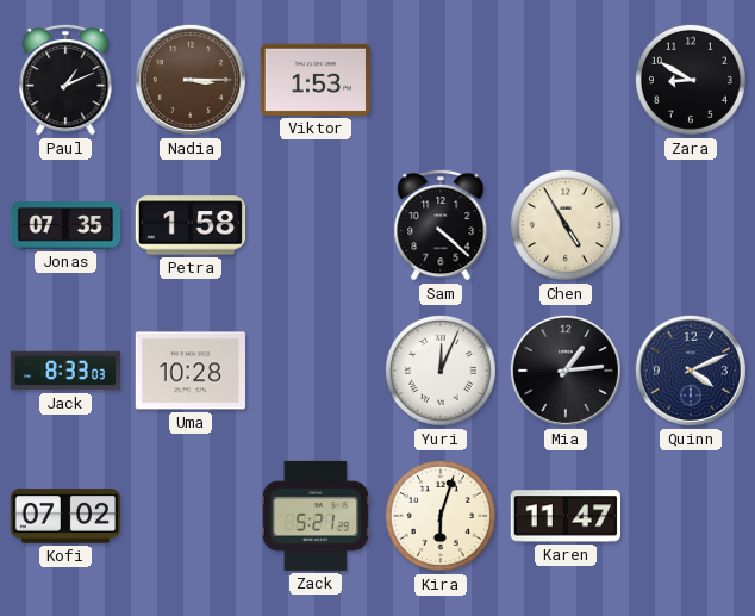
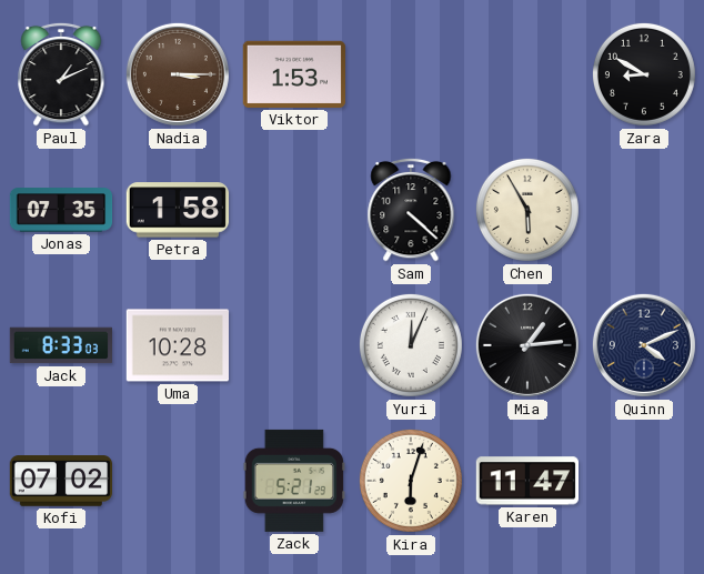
Chen: 4:55 -> 5:55 (527, 210)
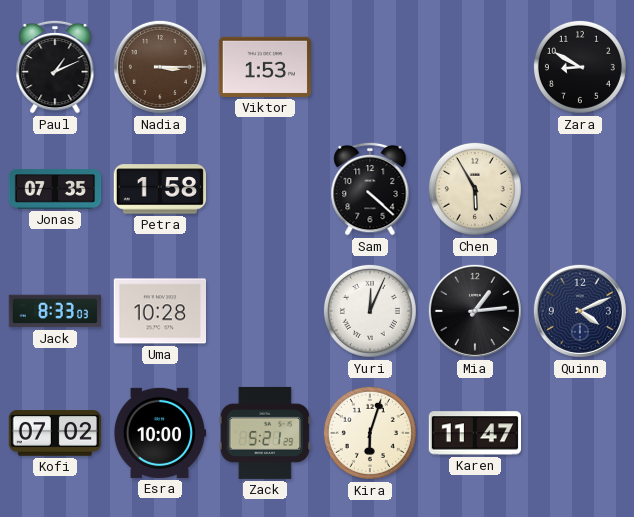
Esra: none -> 10:00 (159, 433)
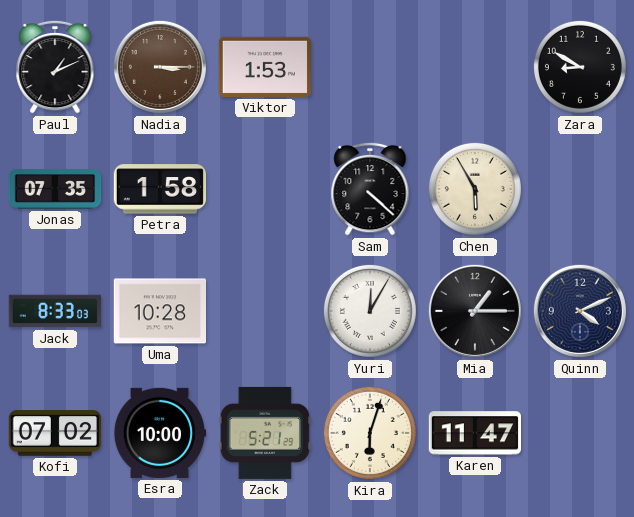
Yuri: 12:04 -> 12:05 (370, 311)
Mia: 1:14 -> 1:15 (475, 311)
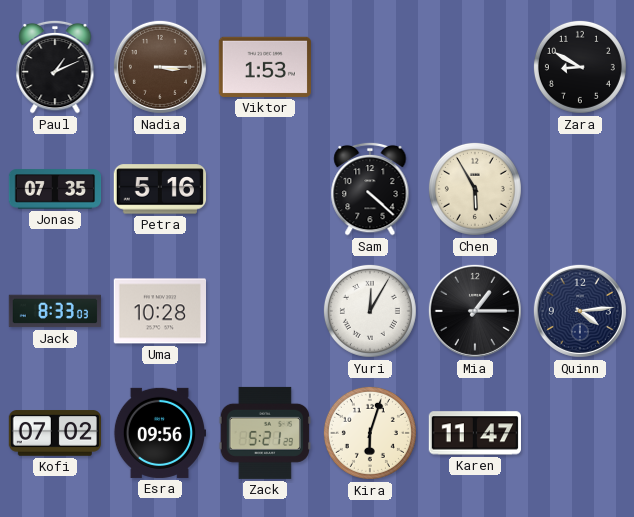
Petra: 1:58 -> 5:16 (159, 189)
Quinn: 4:11 -> 4:14 (580, 311)
Esra: 10:00 -> 09:56 (159, 433)
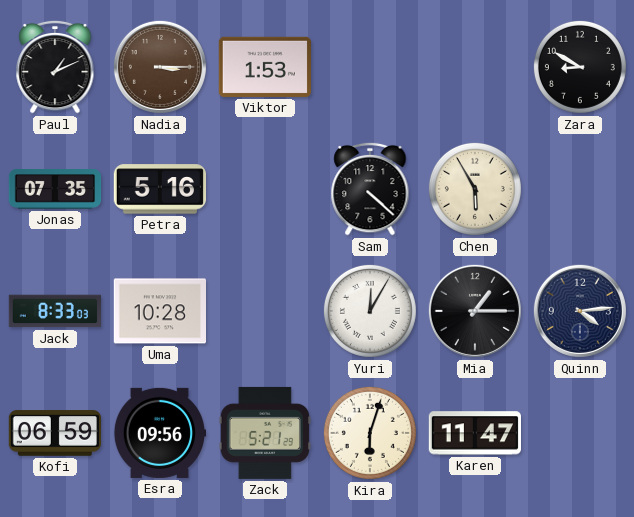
Kofi: 07:02 -> 06:59 (55, 433)
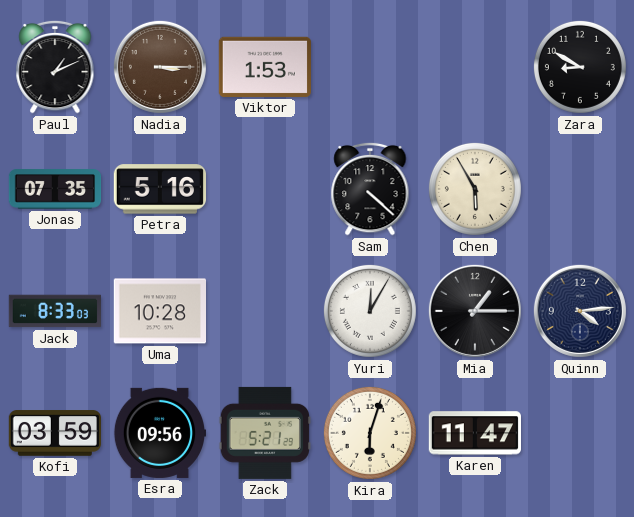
Kofi: 06:59 -> 03:59 (55, 433)
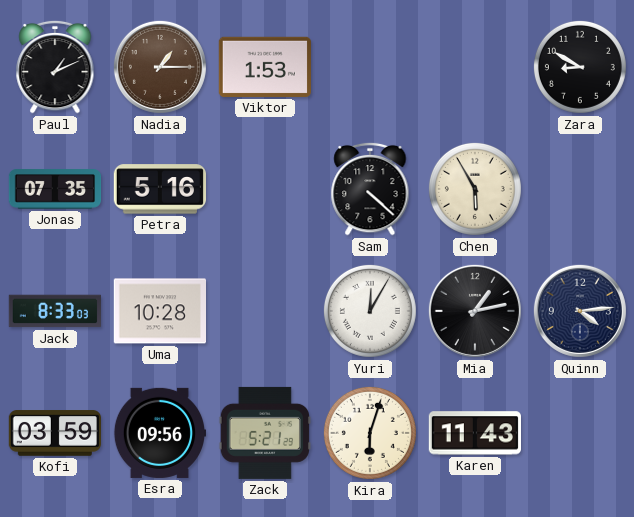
Nadia: 3:15 -> 1:15 (160, 67)
Mia: 1:15 -> 1:13 (475, 311)
Karen: 11:47 -> 11:43 (474, 433)
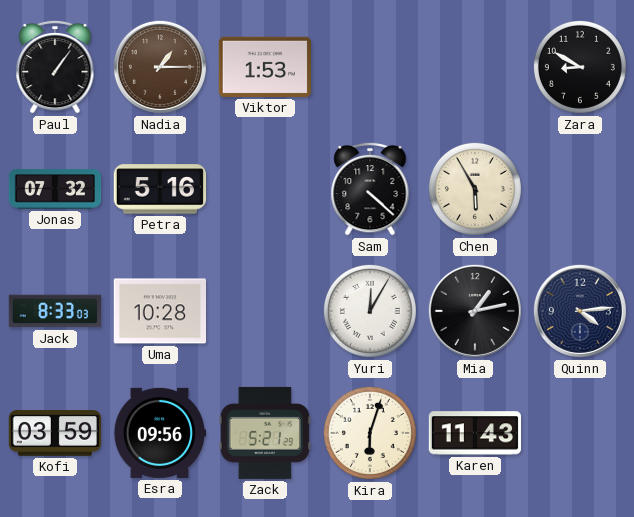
Paul: 1:11 -> 1:06 (55, 67)
Jonas: 07:35 -> 07:32 (55, 189)
